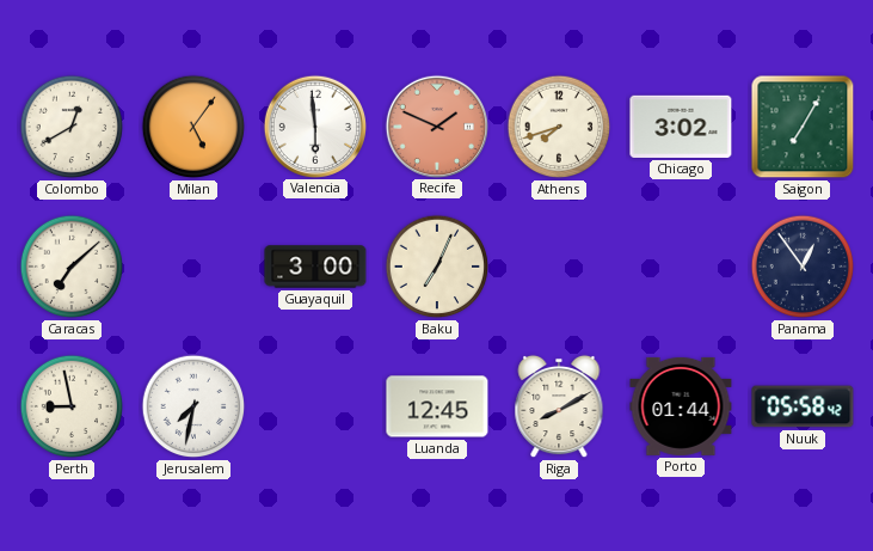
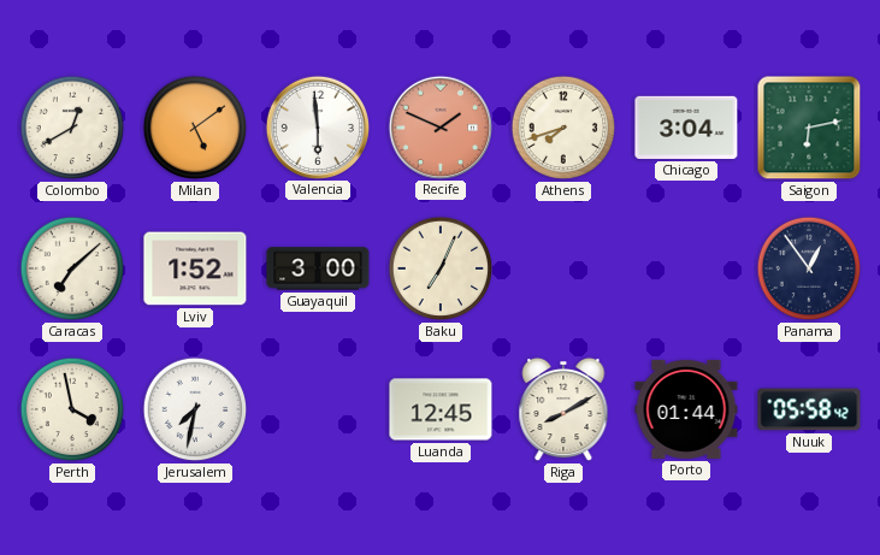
Milan: 5:06 -> 5:09 (195, 128)
Chicago: 3:02 -> 3:04 (686, 128)
Saigon: 7:05 -> 6:13 (809, 128)
Lviv: none -> 1:52 (195, 268)
Perth: 8:58 -> 3:58 (72, 409)
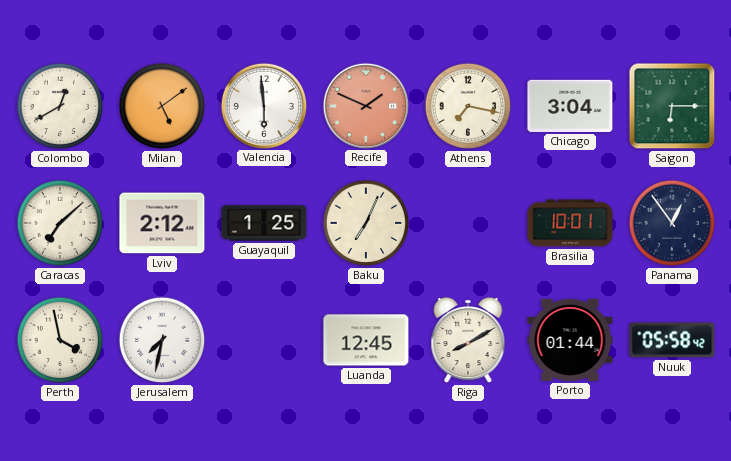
Athens: 7:42 -> 7:17 (468, 106)
Saigon: 6:13 -> 6:15 (672, 106)
Lviv: 1:52 -> 2:12 (162, 223)
Guayaquil: 3:00 -> 1:25 (264, 223)
Brasilia: none -> 10:01 (570, 223)
